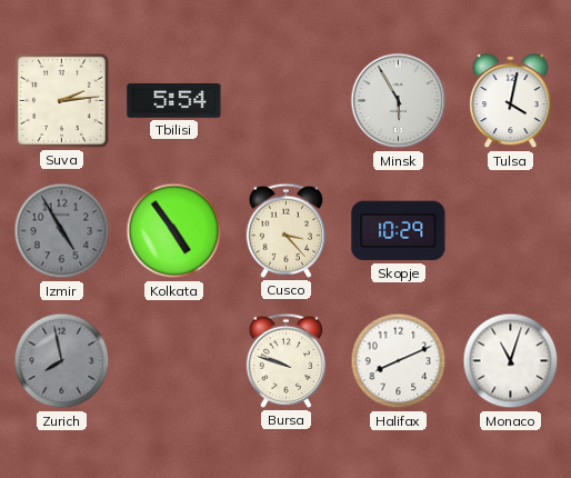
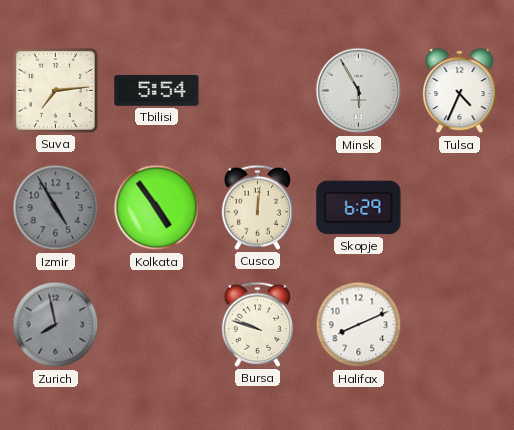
Suva: 2:14 -> 7:14 (55, 90)
Tulsa: 4:02 -> 4:34 (460, 91)
Cusco: 3:23 -> 12:01 (257, 207)
Skopje: 10:29 -> 6:29 (359, 208)
Monaco: 11:03 -> none (511, 361)
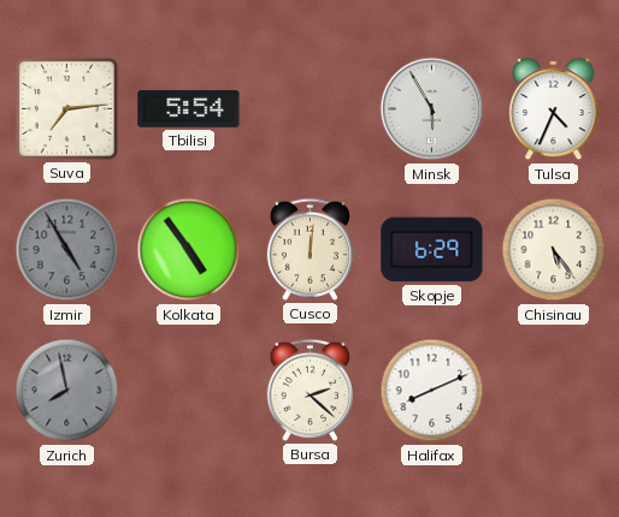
Chisinau: none -> 5:24 (554, 250)
Bursa: 9:48 -> 2:22 (309, 390)
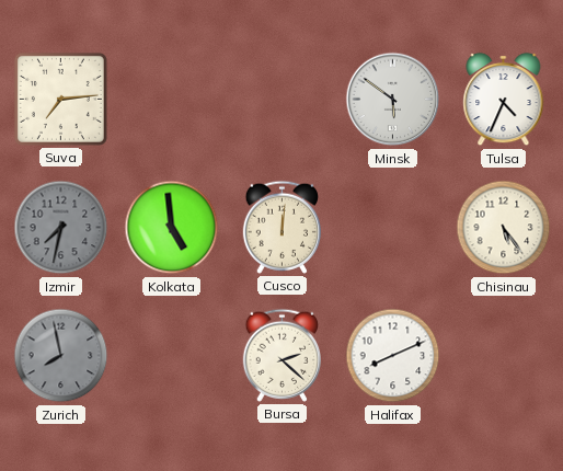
Tbilisi: 5:54 -> none (189, 108)
Minsk: 5:55 -> 5:51 (393, 100)
Izmir: 4:55 -> 7:32 (61, 228)
Kolkata: 4:54 -> 4:59 (172, 228)
Skopje: 6:29 -> none (432, 250)
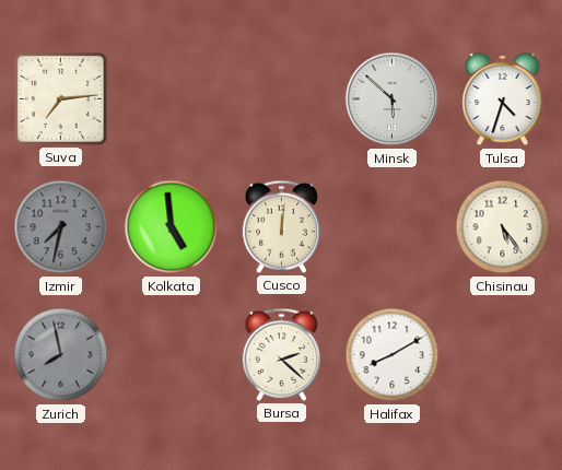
Minsk: 5:51 -> 5:52 (393, 99)
Tulsa: 4:34 -> 4:33 (503, 99)
Halifax: 8:11 -> 8:10 (393, 355)
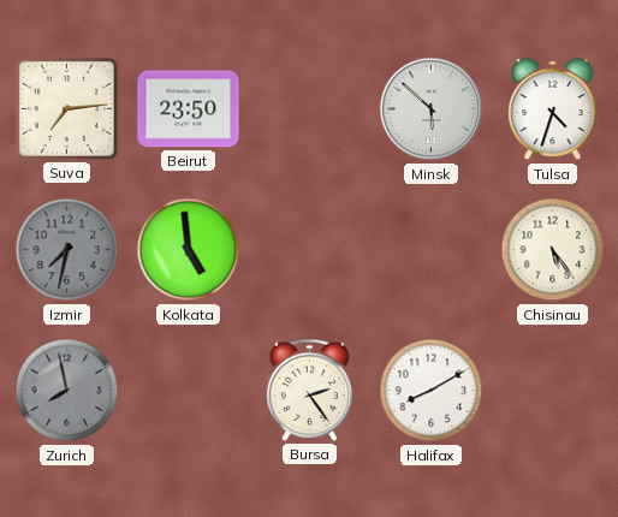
Beirut: none -> 23:50 (189, 109)
Cusco: 12:01 -> none (281, 226)
Bursa: 2:22 -> 2:24 (309, 390)
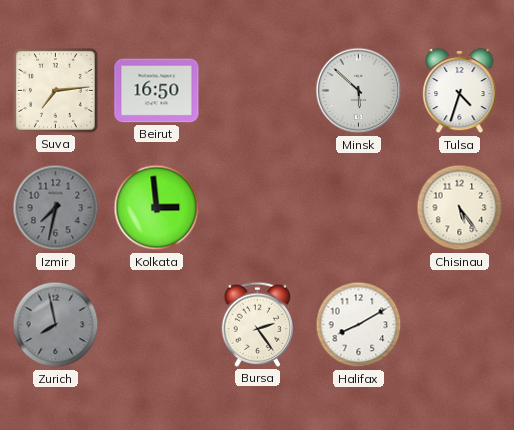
Beirut: 23:50 -> 16:50 (157, 91)
Kolkata: 4:59 -> 2:59 (157, 208)
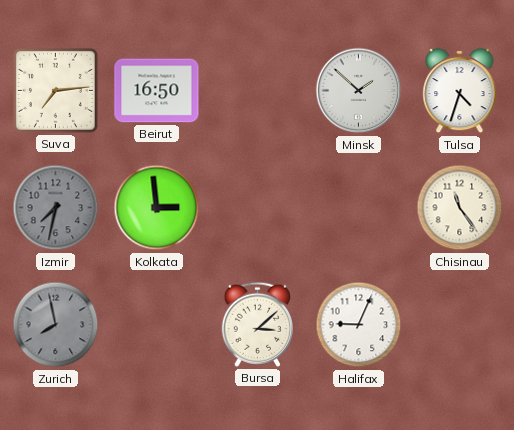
Minsk: 5:52 -> 1:52 (359, 91)
Chisinau: 5:24 -> 11:24 (460, 208)
Bursa: 2:24 -> 3:08 (257, 324)
Halifax: 8:10 -> 9:04 (359, 325)
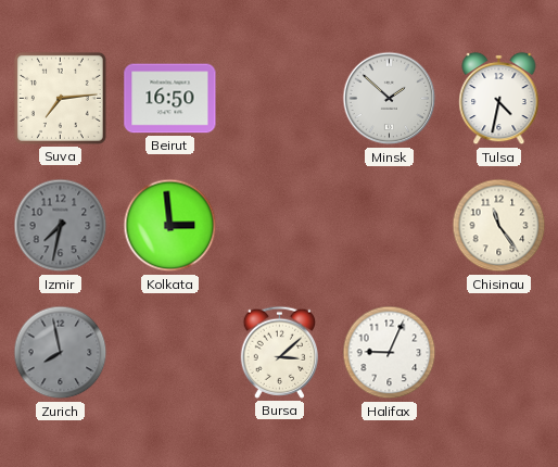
Tulsa: 4:33 -> 4:32 (499, 99)
